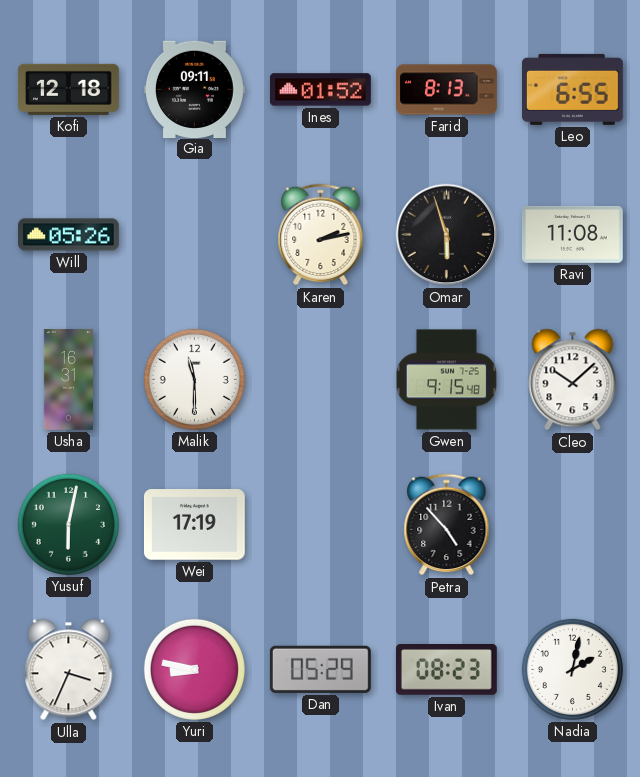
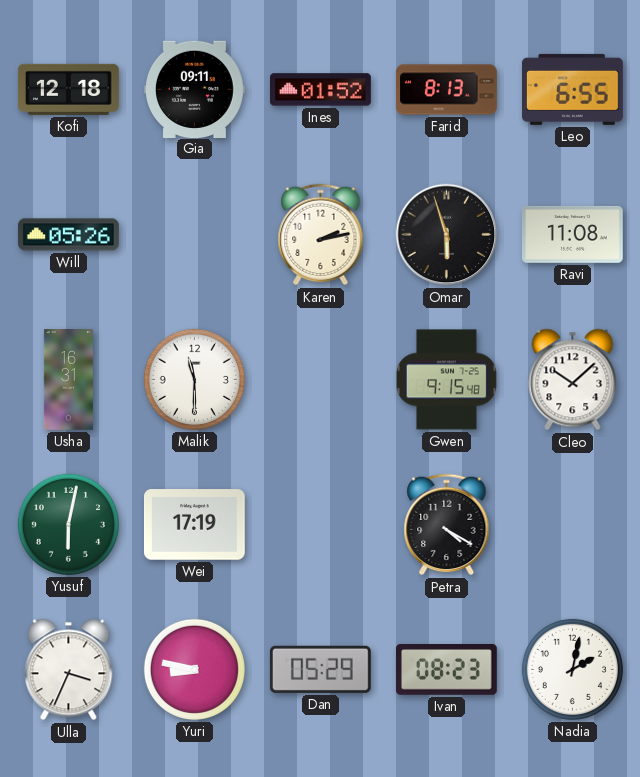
Petra: 4:53 -> 4:20 (447, 525)
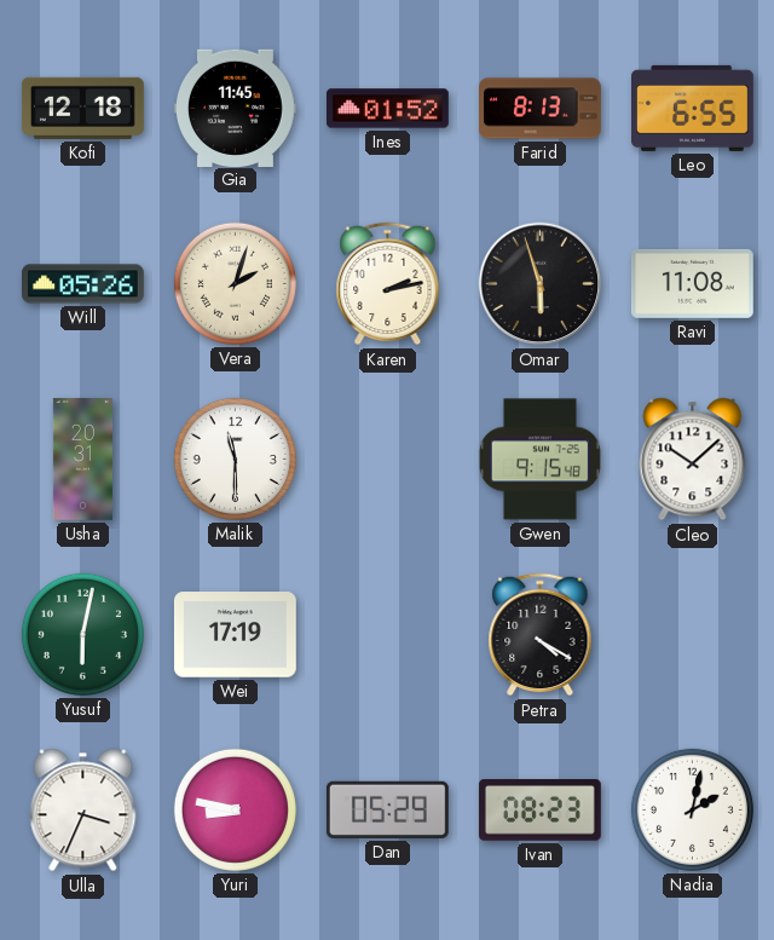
Gia: 09:11 -> 11:45 (235, 108)
Vera: none -> 2:03 (235, 283)
Usha: 16:31 -> 20:31 (82, 460)
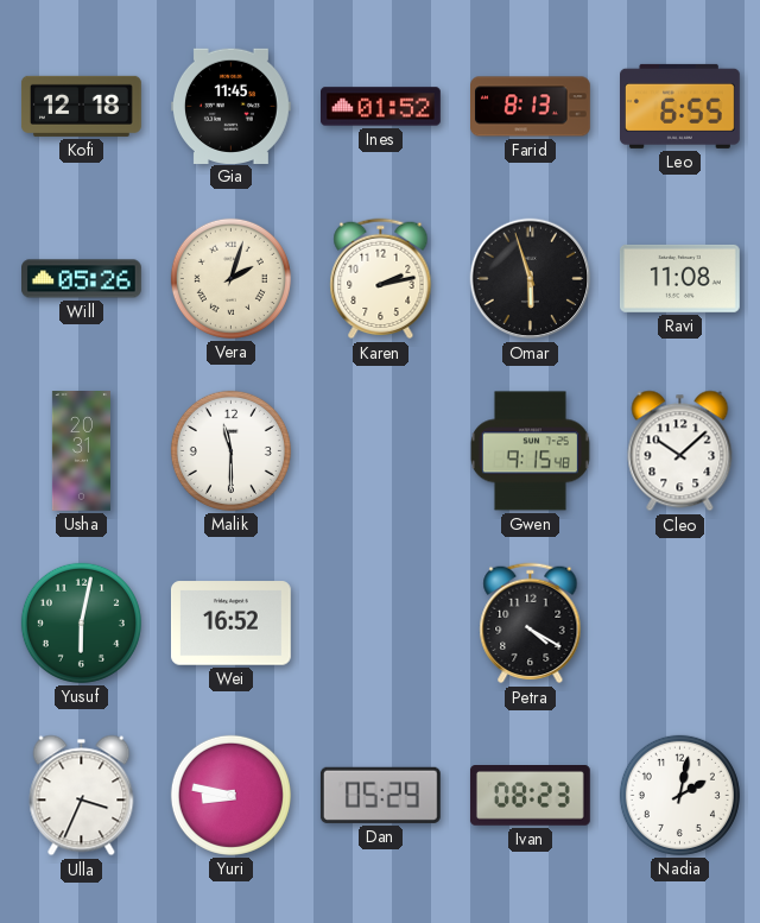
Wei: 17:19 -> 16:52 (230, 624)
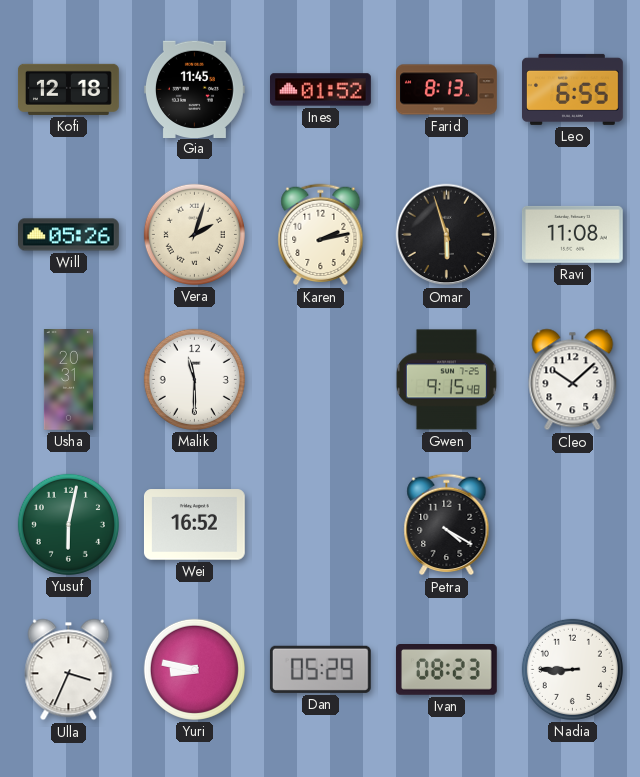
Nadia: 2:02 -> 8:45 (572, 669)
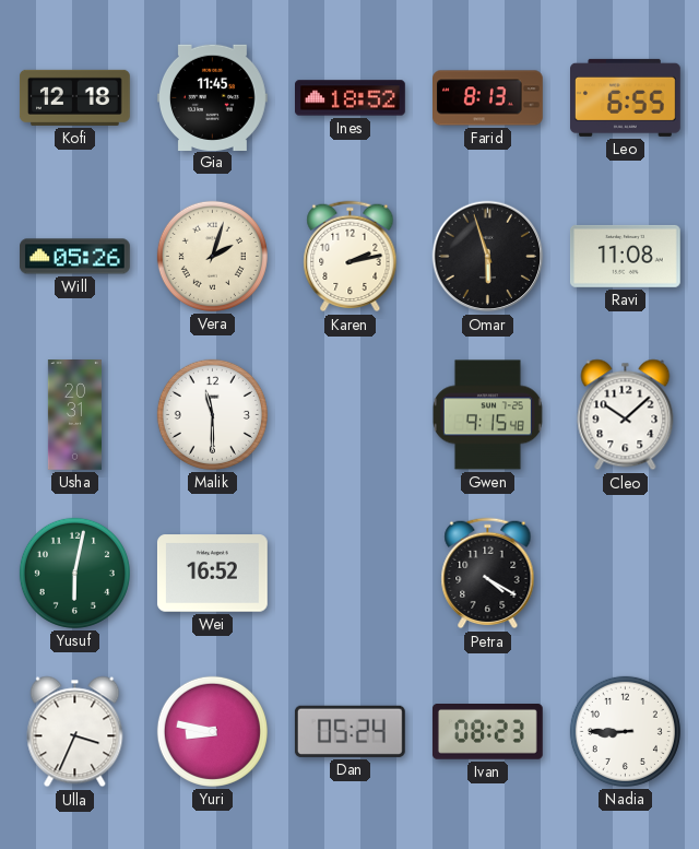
Ines: 01:52 -> 18:52 (351, 98)
Dan: 05:29 -> 05:24 (349, 731)
